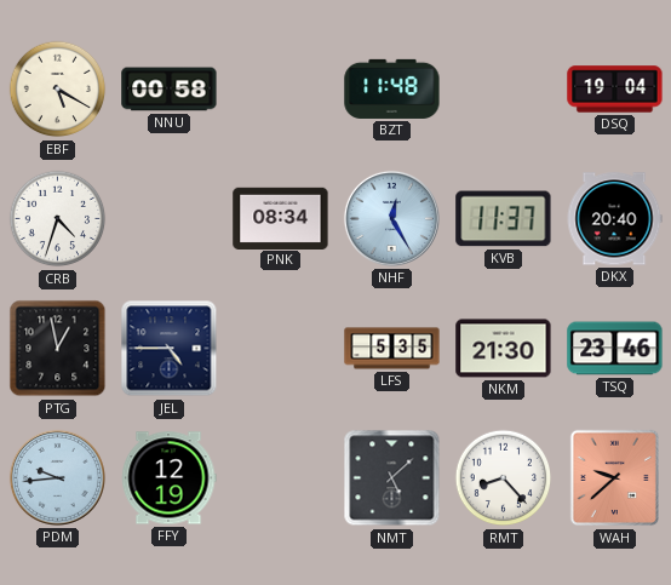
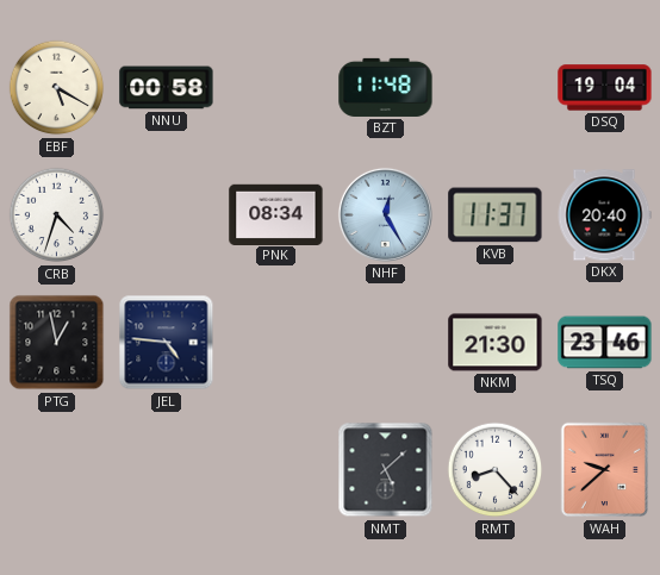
JEL: 4:45 -> 4:46 (167, 343)
LFS: 5:35 -> none (392, 349)
PDM: 9:44 -> none (57, 477)
FFY: 12:19 -> none (168, 478)
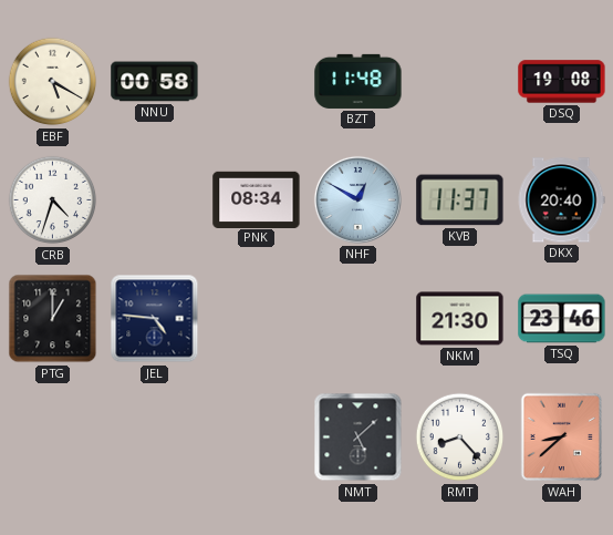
DSQ: 19:04 -> 19:08 (562, 82)
NHF: 12:25 -> 12:50 (357, 199)
PTG: 12:58 -> 1:00 (53, 319)
WAH: 9:38 -> 8:38 (561, 438)
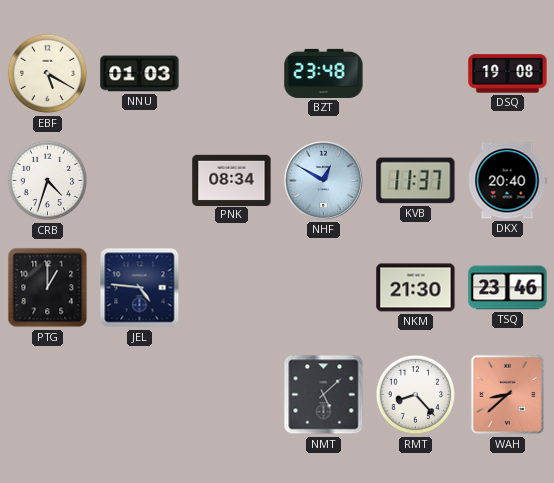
NNU: 00:58 -> 01:03 (140, 74)
BZT: 11:48 -> 23:48 (324, 73)
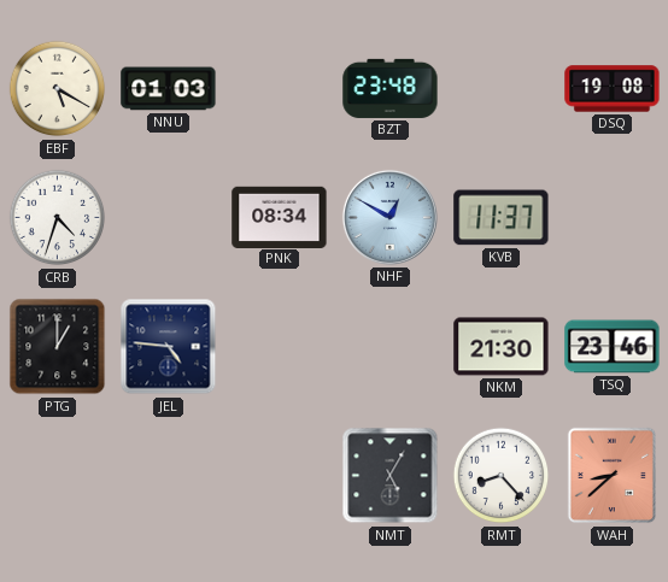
DKX: 20:40 -> none (507, 181)
NMT: 5:08 -> 5:05 (391, 476)
